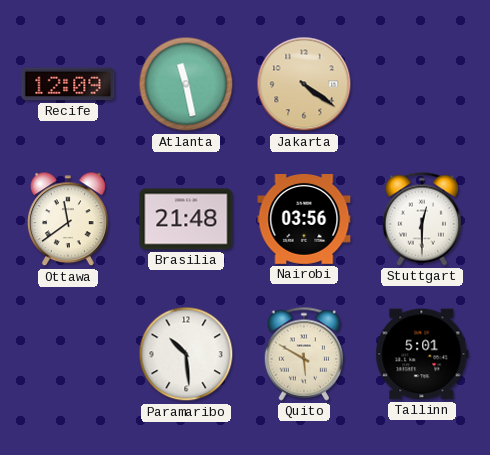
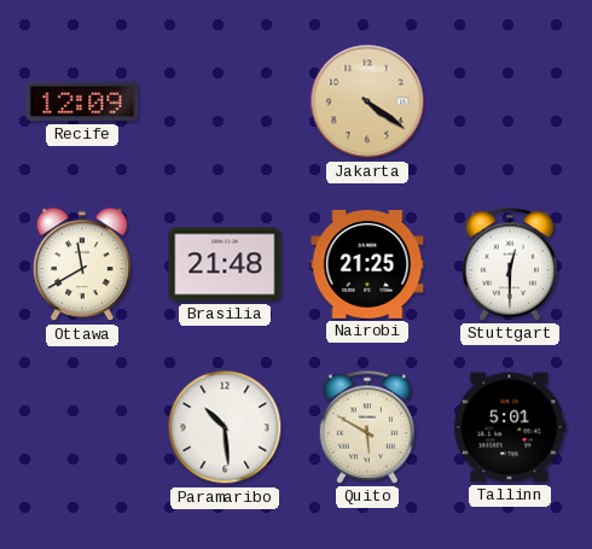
Atlanta: 11:28 -> none (186, 84)
Ottawa: 11:39 -> 11:40 (82, 265)
Nairobi: 03:56 -> 21:25 (367, 265)
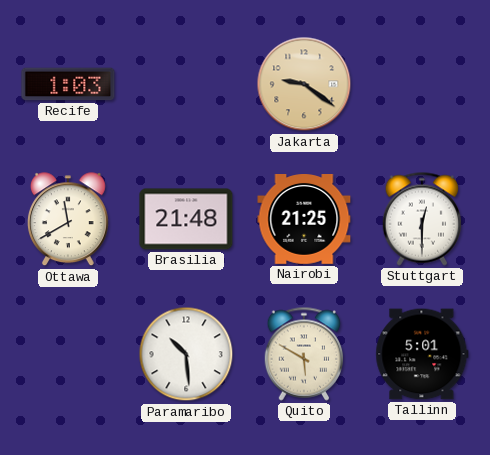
Recife: 12:09 -> 1:03 (68, 84)
Jakarta: 4:21 -> 9:21 (304, 84)
